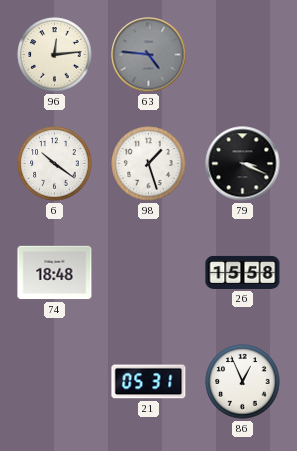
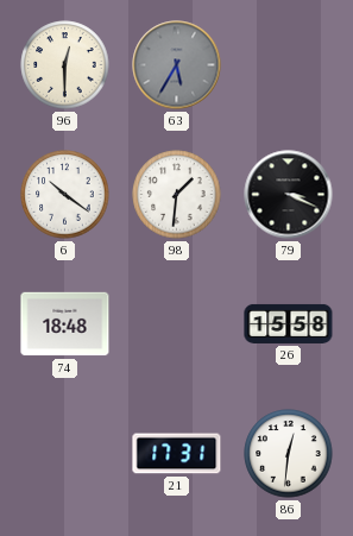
96: 12:14 -> 12:30 (65, 65)
63: 4:46 -> 5:35 (177, 65)
98: 1:27 -> 1:31 (177, 195)
21: 05:31 -> 17:31 (177, 454)
86: 12:56 -> 12:31 (289, 454)
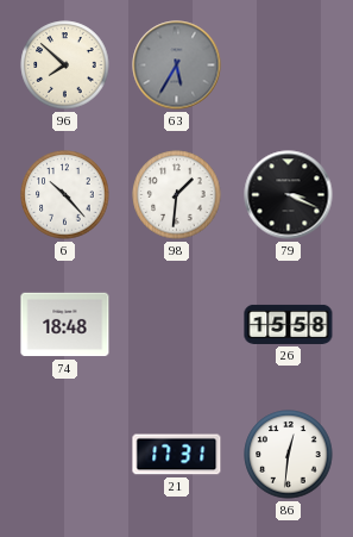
96: 12:30 -> 7:52 (65, 65)
6: 10:21 -> 10:23 (65, 195)
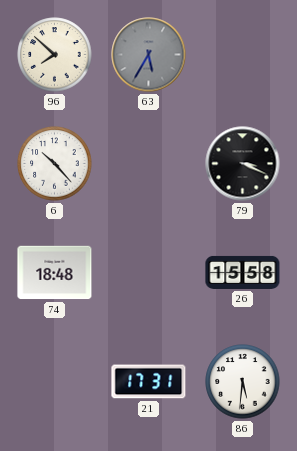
98: 1:31 -> none (177, 195)
86: 12:31 -> 5:31 (243, 382)
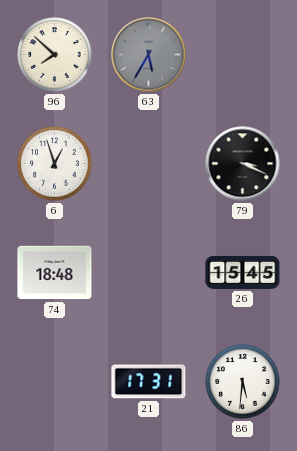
6: 10:23 -> 12:57 (55, 164)
26: 15:58 -> 15:45 (243, 272)
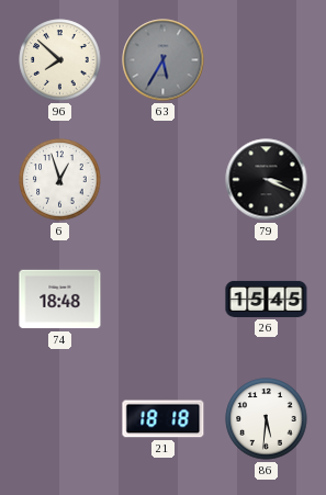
21: 17:31 -> 18:18 (164, 419)
